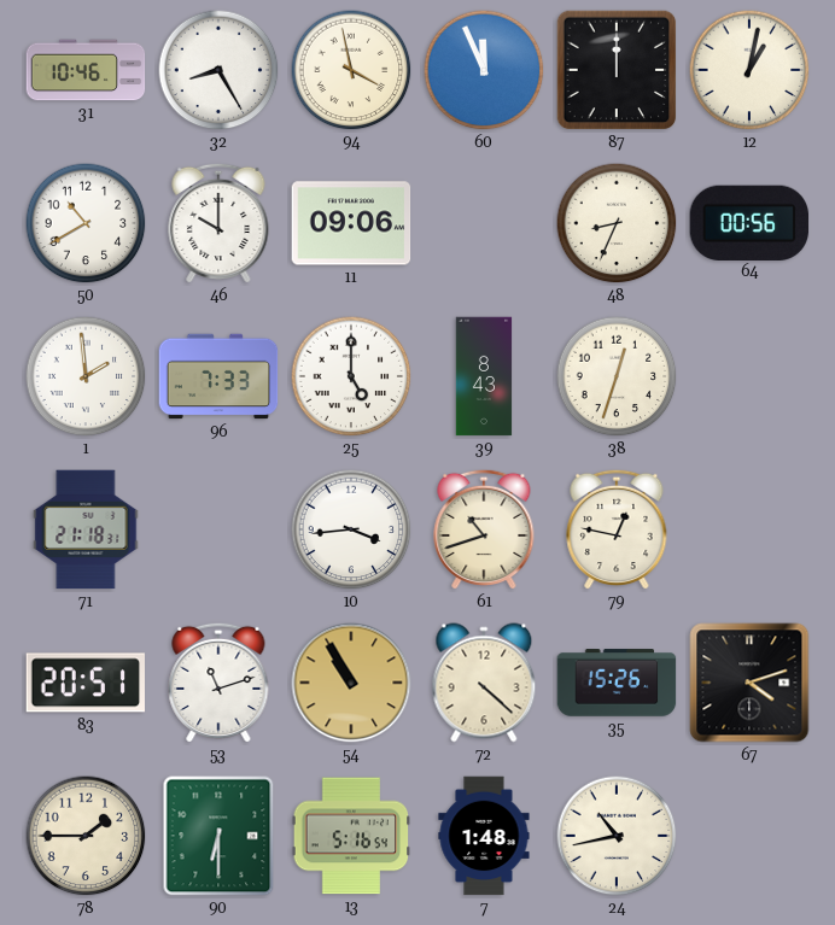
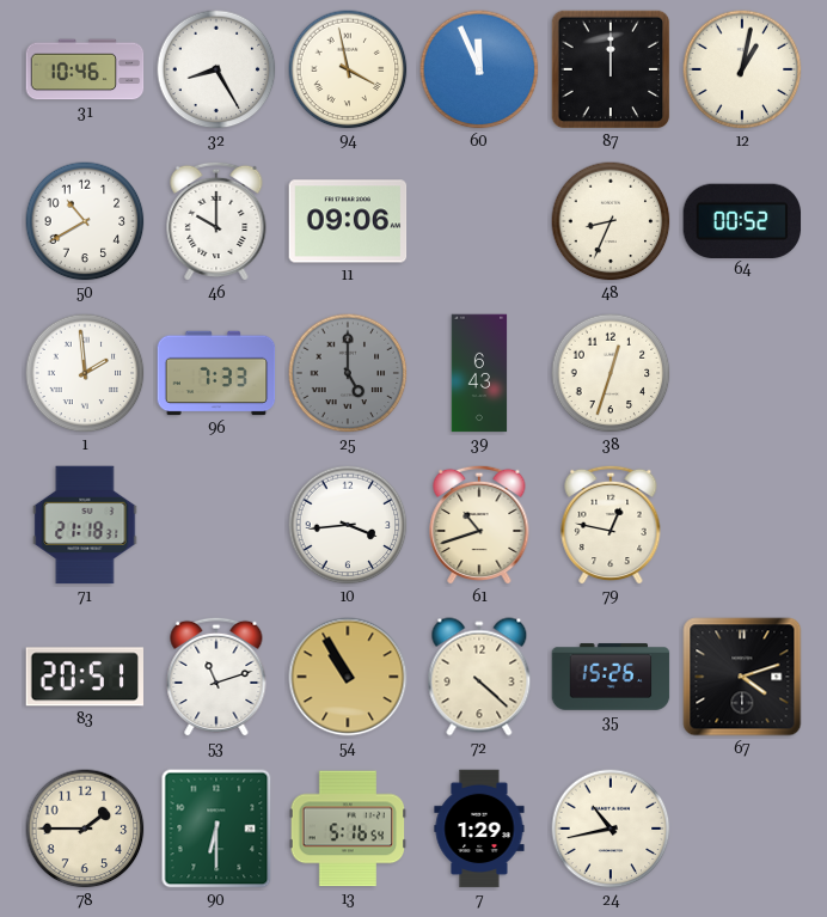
64: 00:56 -> 00:52 (742, 220)
25 dial: white -> grey (348, 373)
39: 8:43 -> 6:43 (479, 373)
7: 1:48 -> 1:29 (479, 829)
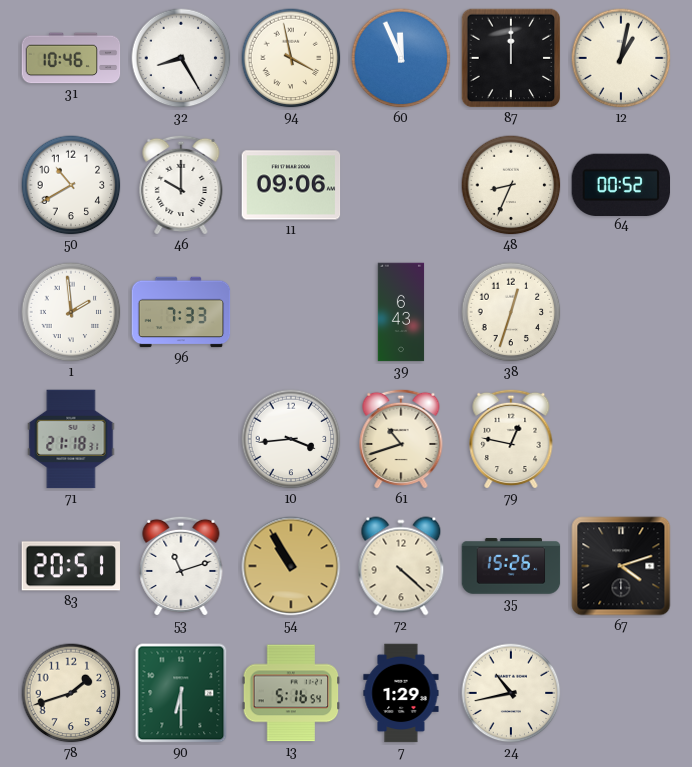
25: 5:00 -> none (348, 373)
78: 1:45 -> 1:42 (71, 693)
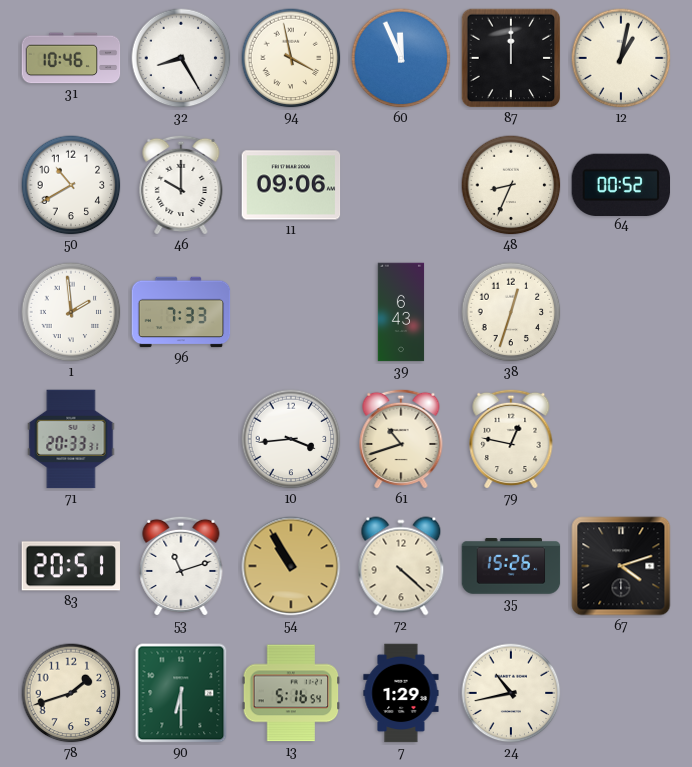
71: 21:18 -> 20:33 (71, 439)
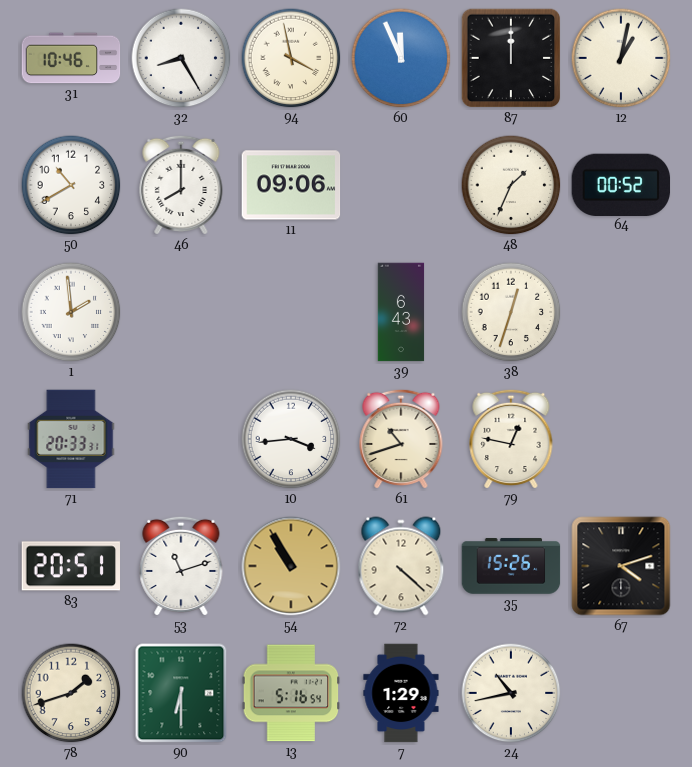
46: 10:00 -> 8:00 (181, 185)
48: 8:34 -> 1:34 (511, 185)
96: 7:33 -> none (181, 312)
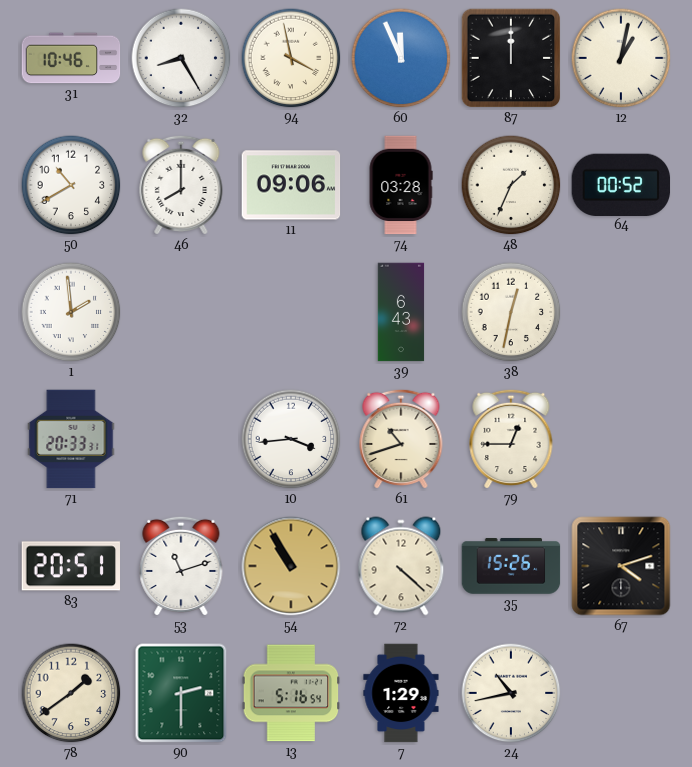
74: none -> 03:28 (401, 185)
38: 12:33 -> 12:32 (511, 312)
79: 12:47 -> 12:45 (511, 439)
78: 1:42 -> 1:39 (71, 693)
90: 6:30 -> 2:30 (181, 693)
